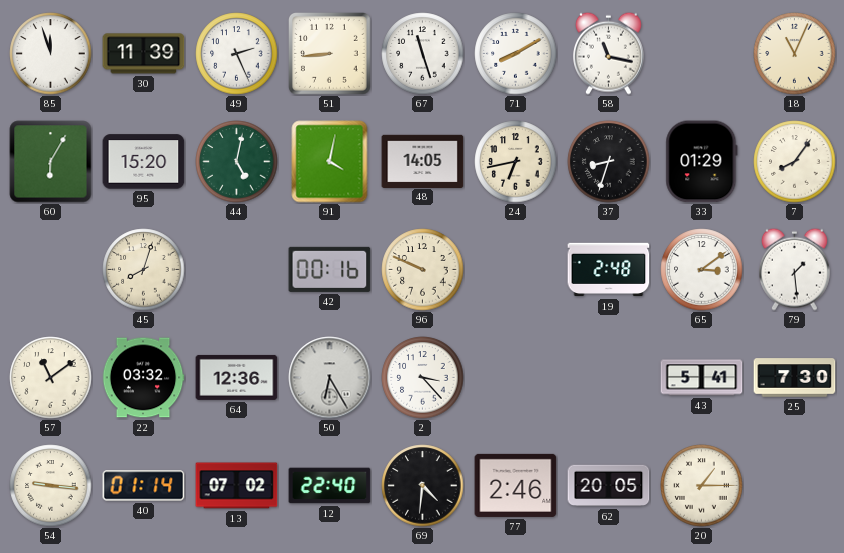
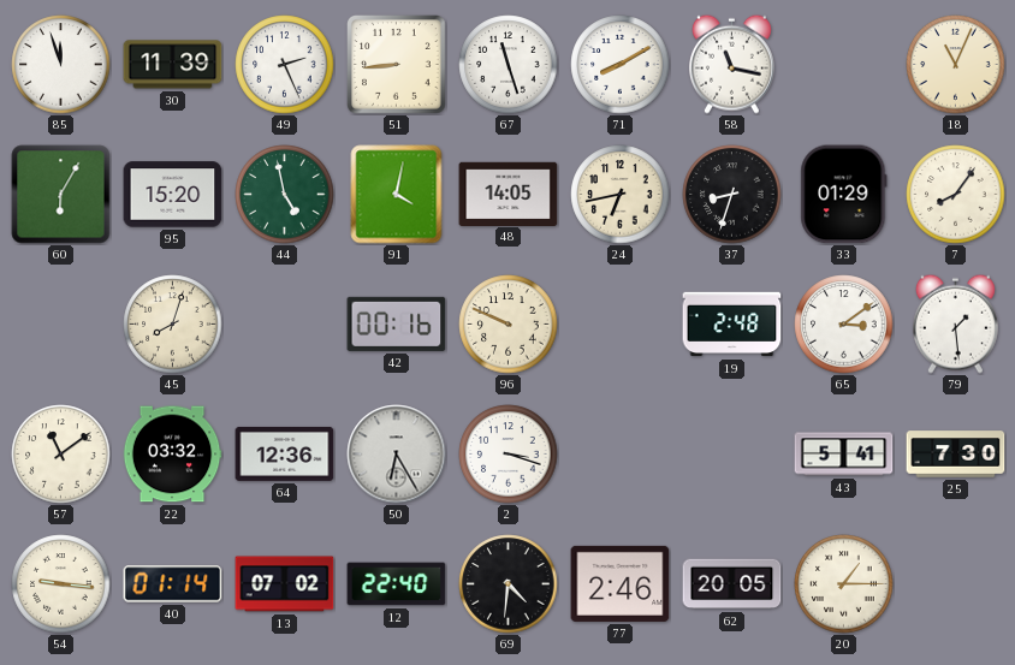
44: 5:02 -> 4:58 (285, 195)
2: 3:23 -> 3:18 (509, 455)
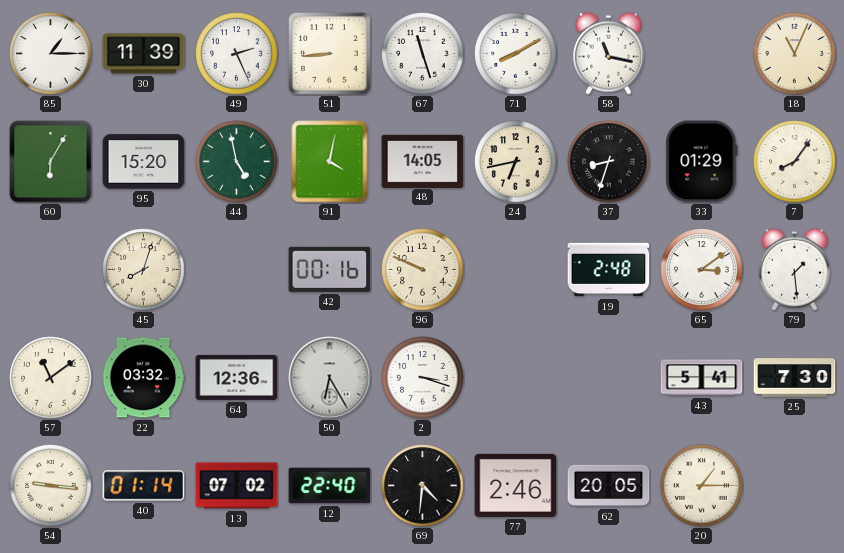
85: 11:57 -> 1:15 (51, 54)
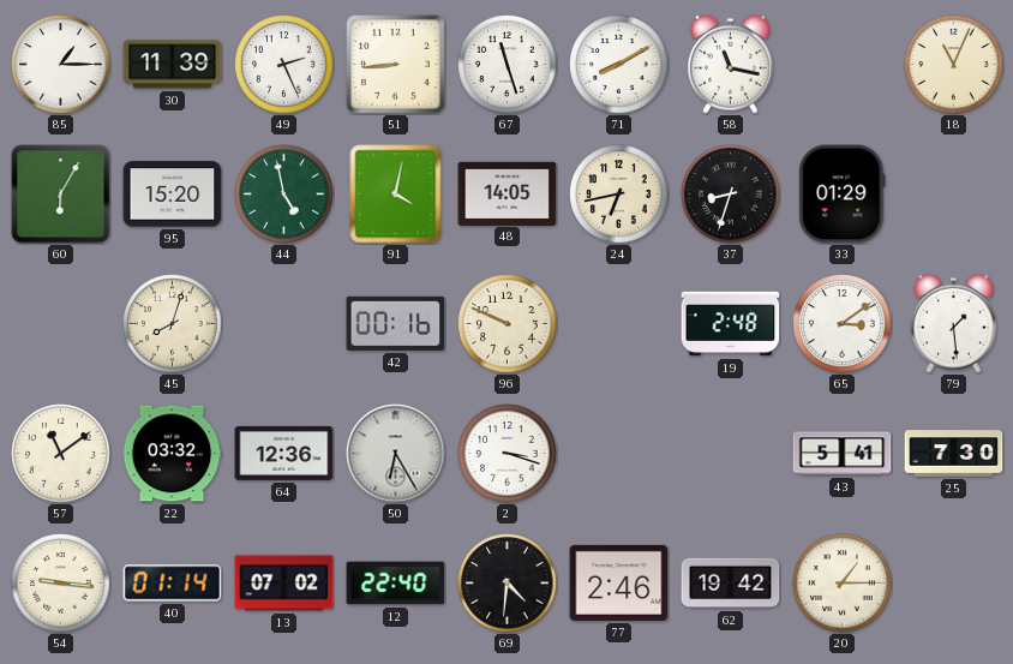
7: 8:06 -> none (795, 162)
62: 20:05 -> 19:42 (731, 584)
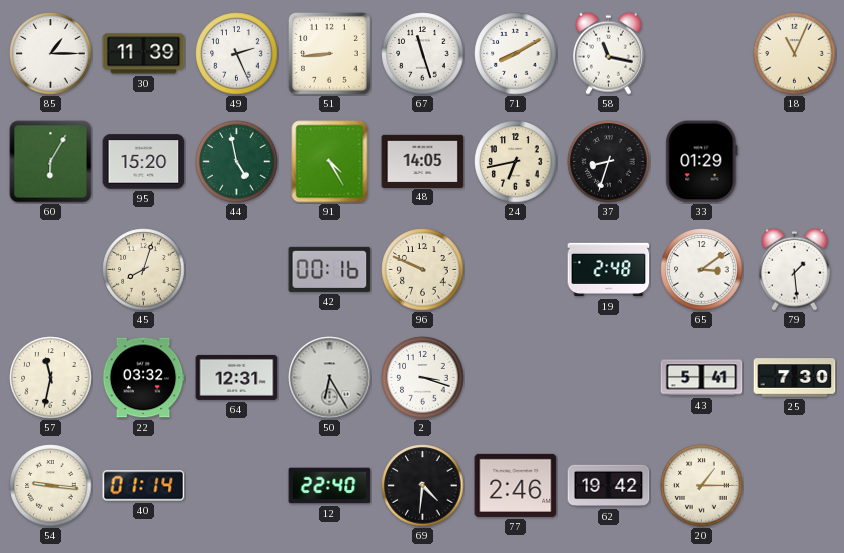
91: 4:02 -> 4:25 (330, 162)
57: 11:09 -> 11:32 (51, 378)
64: 12:36 -> 12:31 (237, 377)
13: 07:02 -> none (284, 584)
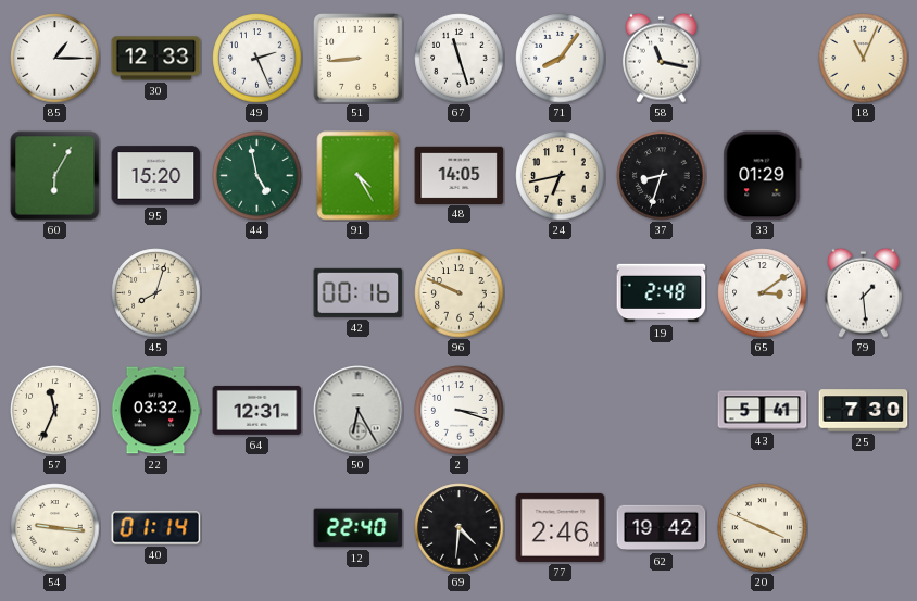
30: 11:39 -> 12:33 (156, 59)
71: 8:10 -> 8:06 (561, 59)
57: 11:32 -> 11:34 (55, 411)
20: 1:15 -> 3:49 (763, 528)
